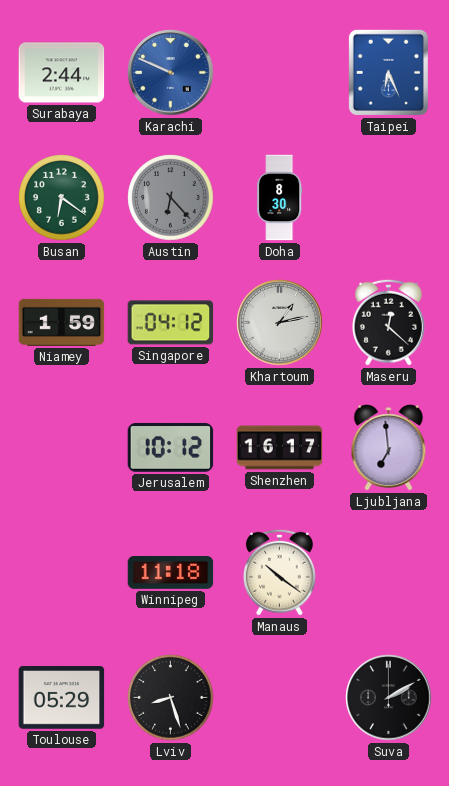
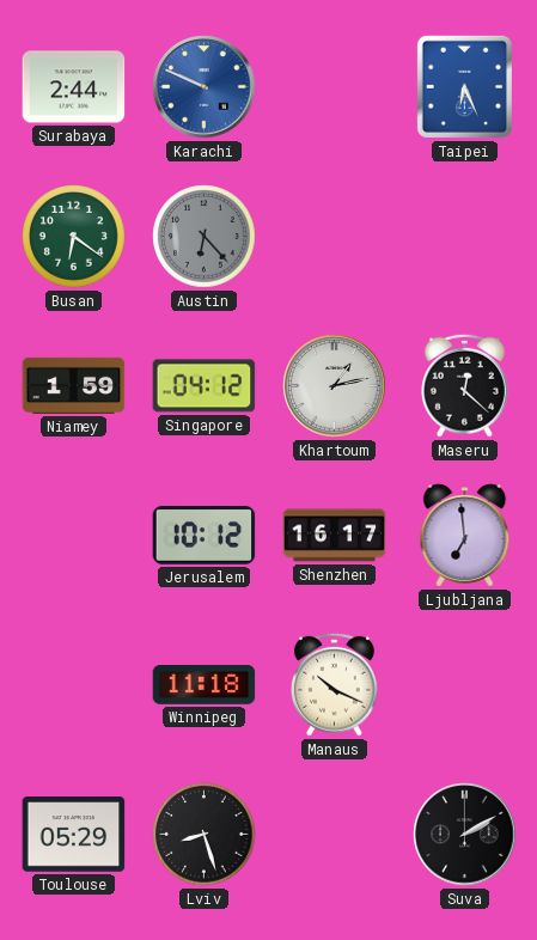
Doha: 8:30 -> none (280, 198)
Manaus: 10:21 -> 10:19 (334, 684)
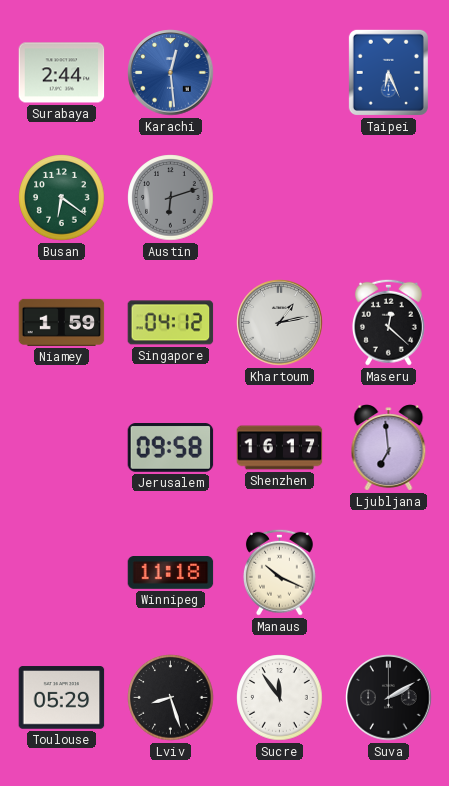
Karachi: 9:49 -> 12:29 (171, 73)
Austin: 6:23 -> 6:12 (171, 198)
Jerusalem: 10:12 -> 09:58 (171, 448)
Sucre: none -> 11:54 (280, 698)
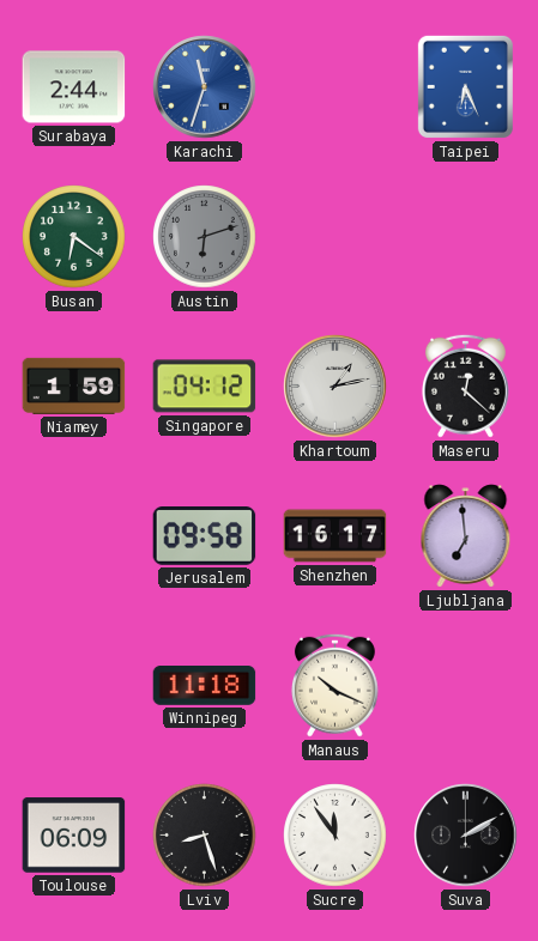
Karachi: 12:29 -> 11:33 (205, 87)
Toulouse: 05:29 -> 06:09 (74, 836)
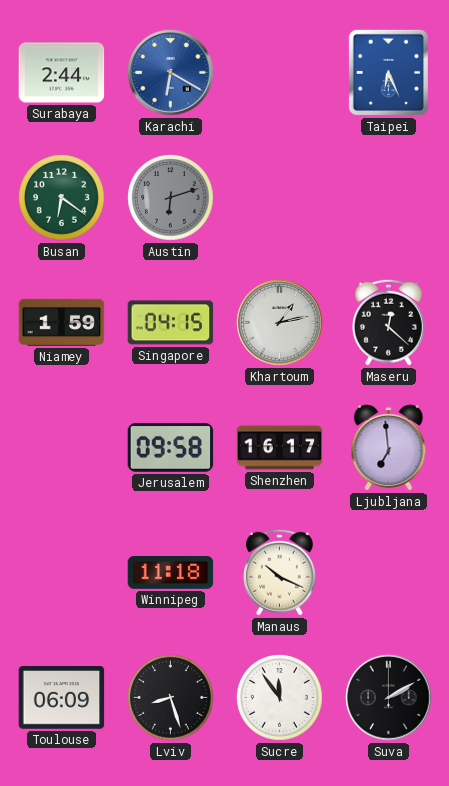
Karachi: 11:33 -> 6:20 (171, 73)
Singapore: 04:12 -> 04:15 (171, 323)
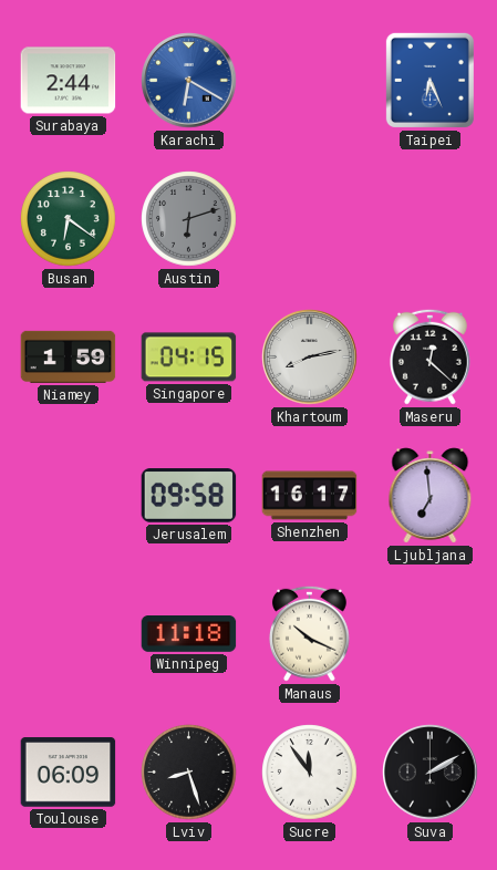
Khartoum: 1:13 -> 8:13 (310, 358)
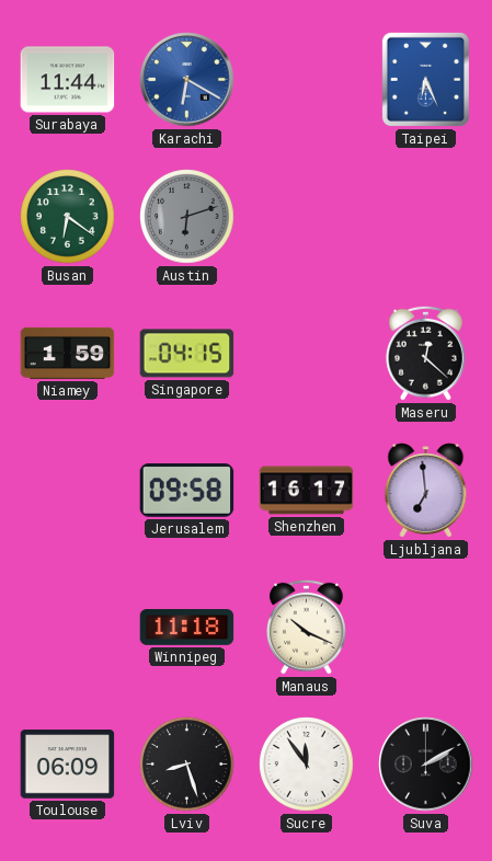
Surabaya: 2:44 -> 11:44 (68, 80)
Khartoum: 8:13 -> none (310, 358)
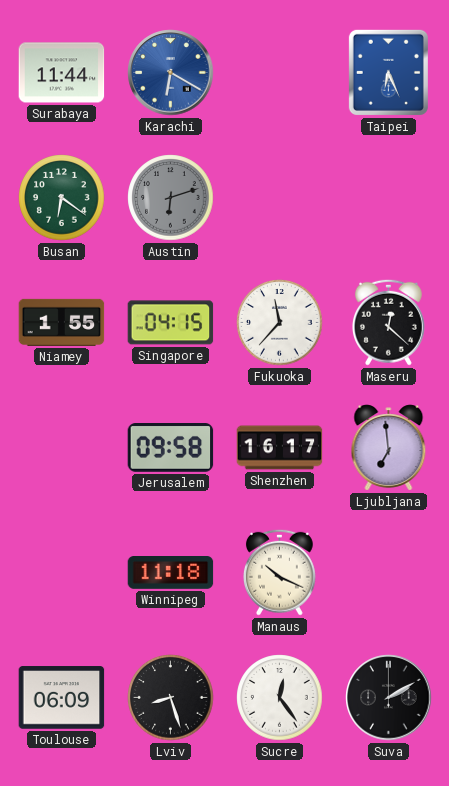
Niamey: 1:59 -> 1:55 (62, 322)
Fukuoka: none -> 11:37 (280, 323)
Sucre: 11:54 -> 12:24 (280, 698)
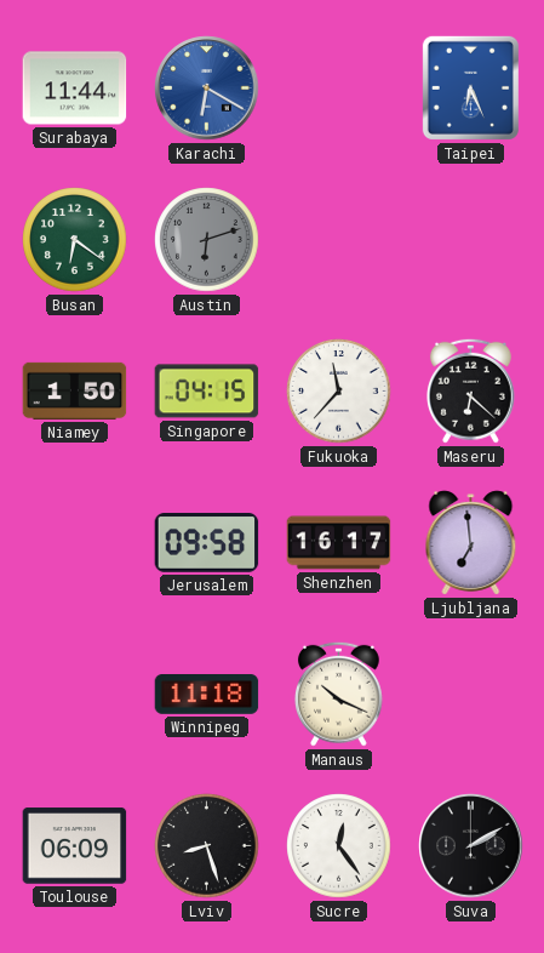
Niamey: 1:55 -> 1:50 (75, 390)
Maseru: 12:22 -> 6:22 (470, 390)
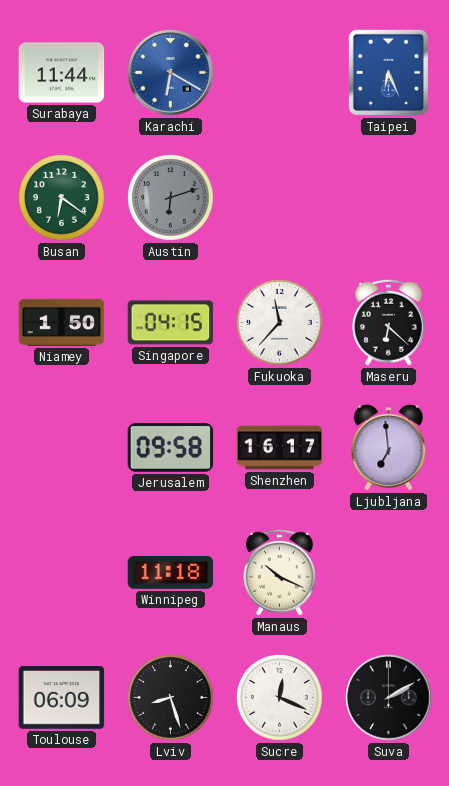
Sucre: 12:24 -> 12:19 (280, 698)
